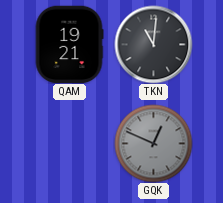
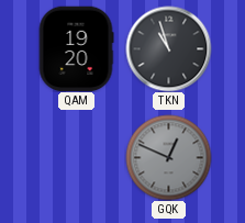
QAM: 19:21 -> 19:20 (76, 48)
TKN: 11:01 -> 10:57 (168, 48)
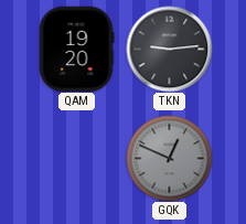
TKN: 10:57 -> 9:14 (169, 49)
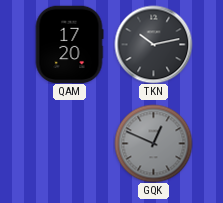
QAM: 19:20 -> 17:20 (69, 44)
TKN: 9:14 -> 10:13 (153, 44)
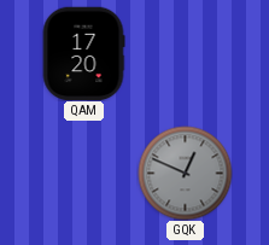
TKN: 10:13 -> none (153, 44)
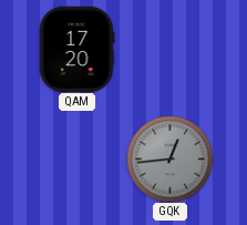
GQK: 12:49 -> 12:44 (169, 158)
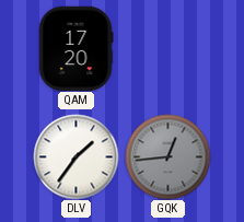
DLV: none -> 1:36 (75, 156)
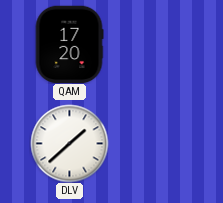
DLV: 1:36 -> 1:38 (69, 143)
GQK: 12:44 -> none (167, 156)
